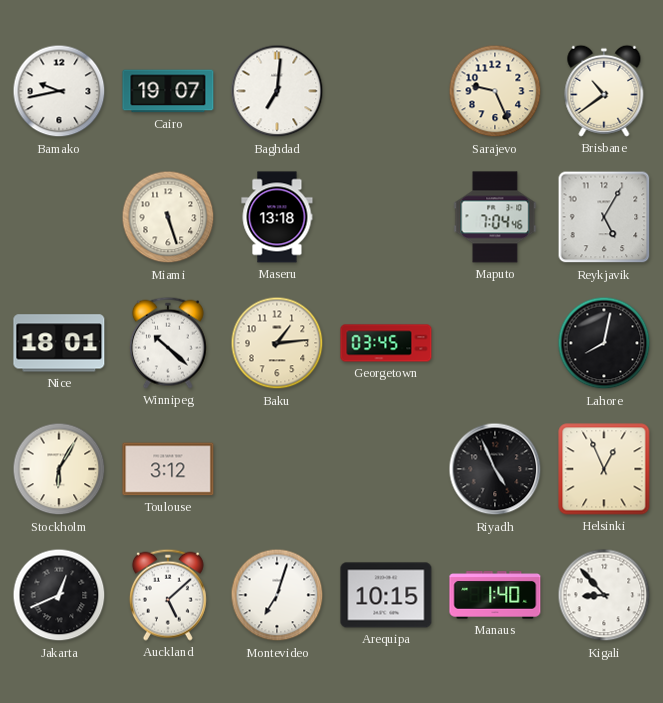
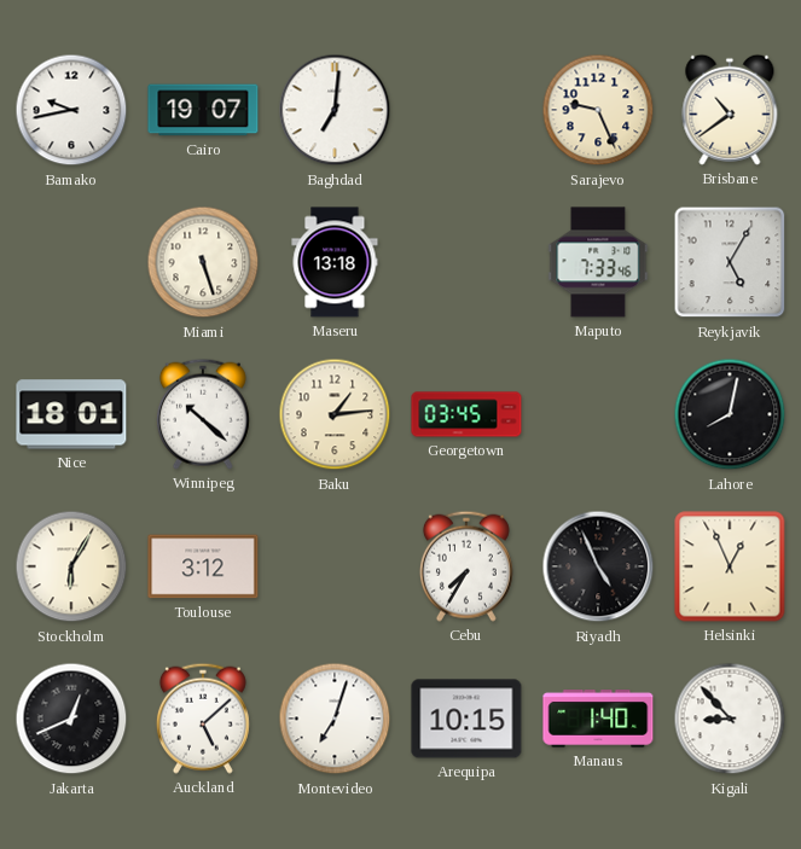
Maputo: 7:04 -> 7:33 (598, 262)
Cebu: none -> 7:35 (466, 566)
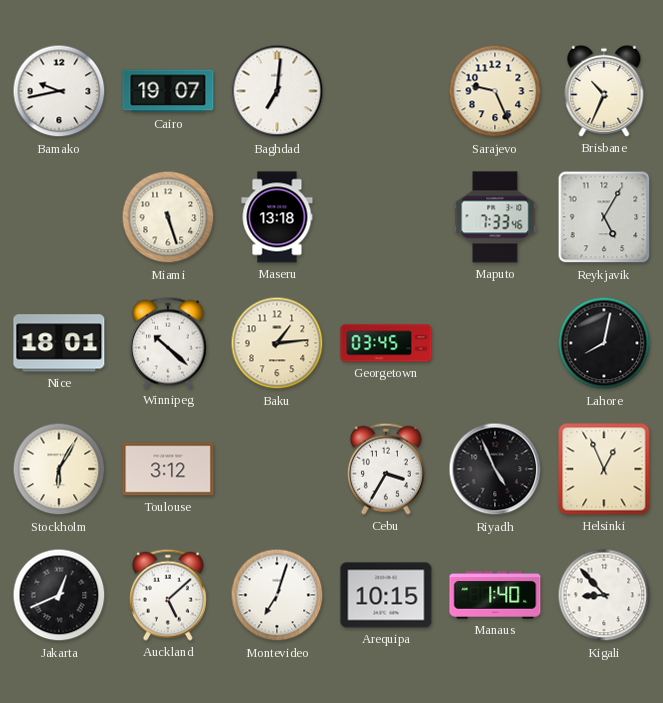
Brisbane: 10:39 -> 10:34 (604, 91)
Cebu: 7:35 -> 3:35 (386, 469)
